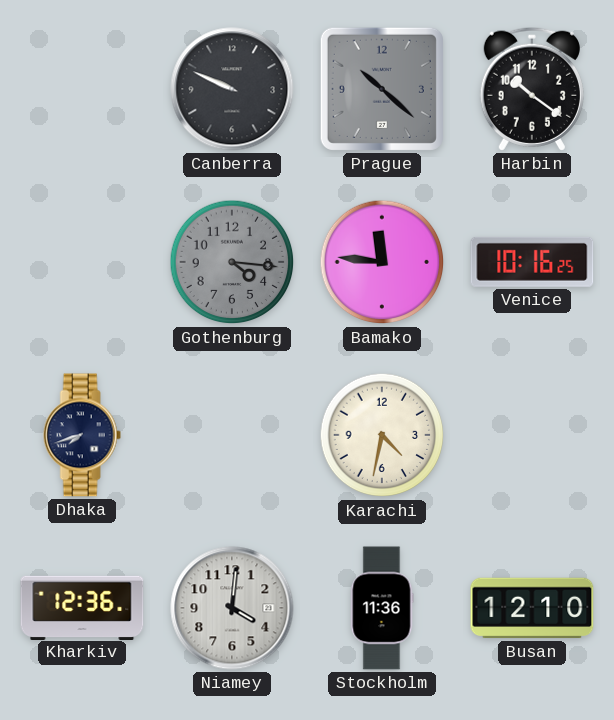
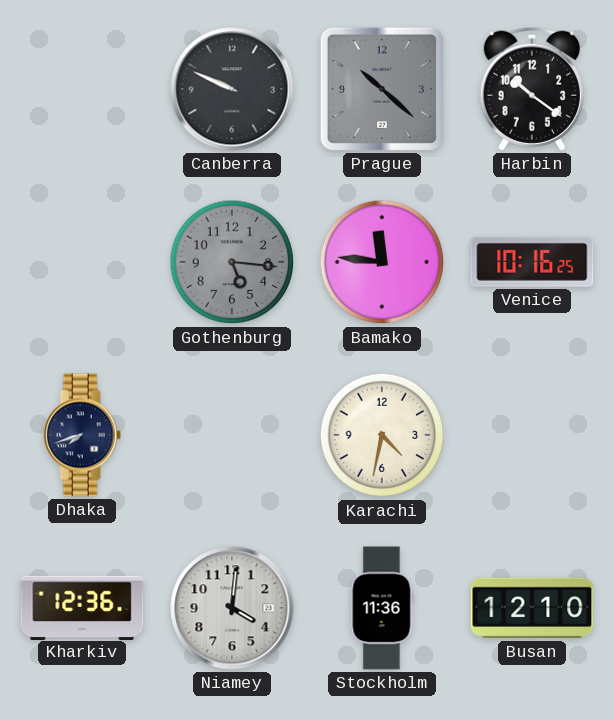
Gothenburg: 4:16 -> 5:16 (232, 262)
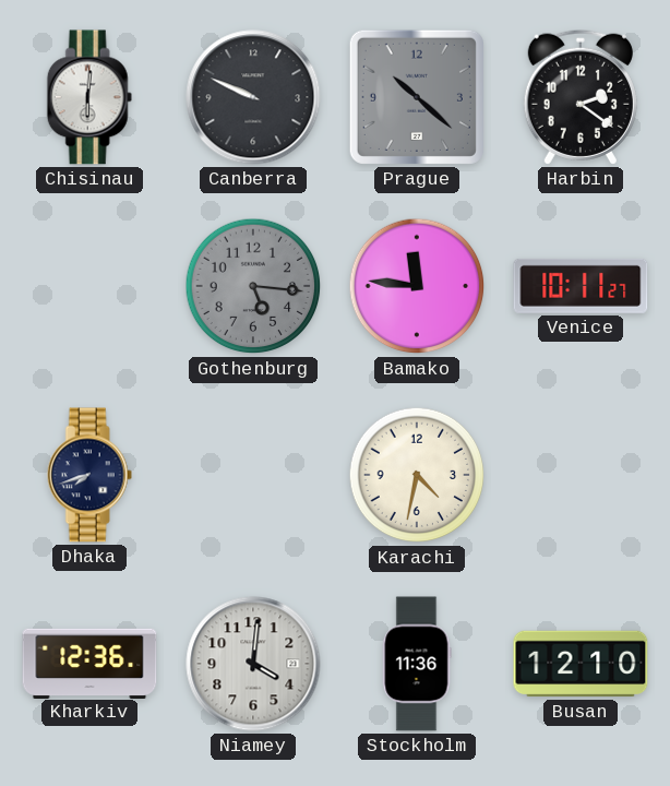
Chisinau: none -> 6:01 (89, 97)
Harbin: 10:21 -> 2:21 (581, 97)
Venice: 10:16 -> 10:11 (581, 286)
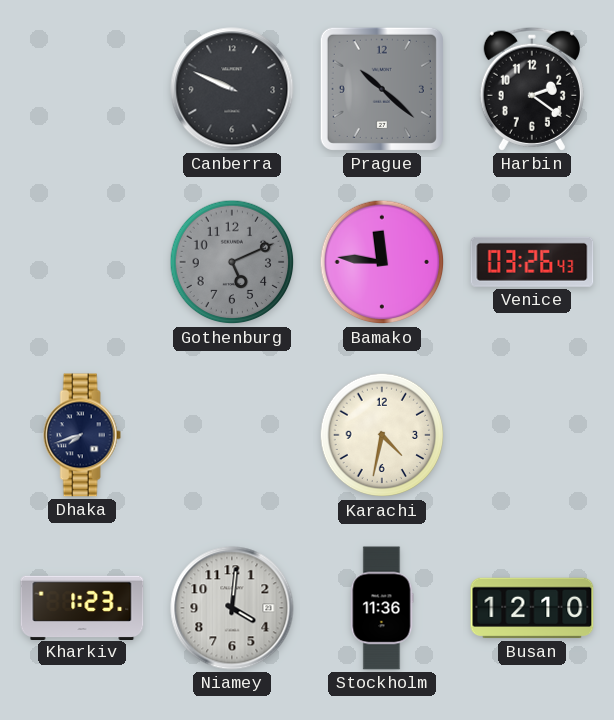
Chisinau: 6:01 -> none (89, 97)
Gothenburg: 5:16 -> 5:11 (232, 262)
Venice: 10:11 -> 03:26 (532, 262)
Kharkiv: 12:36 -> 1:23 (82, 607)
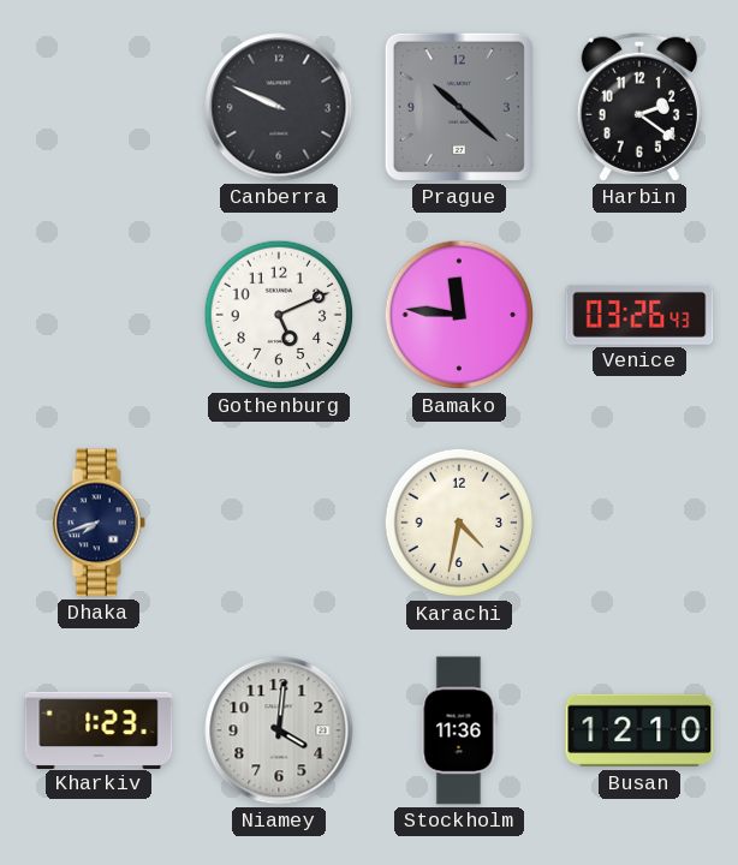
Gothenburg dial: grey -> white (279, 315)
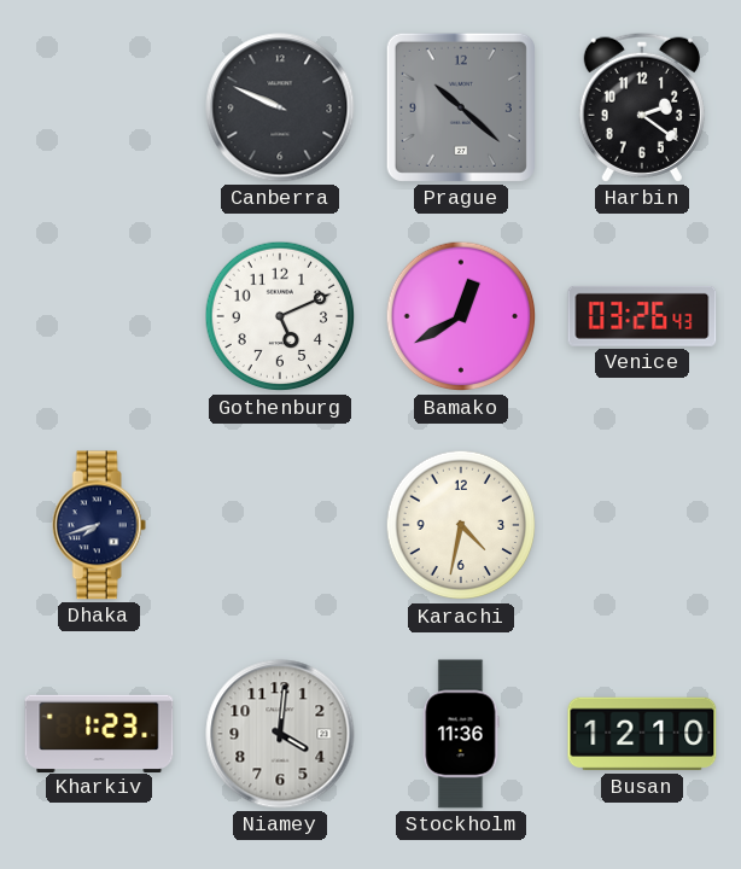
Bamako: 11:46 -> 12:40 (461, 316)
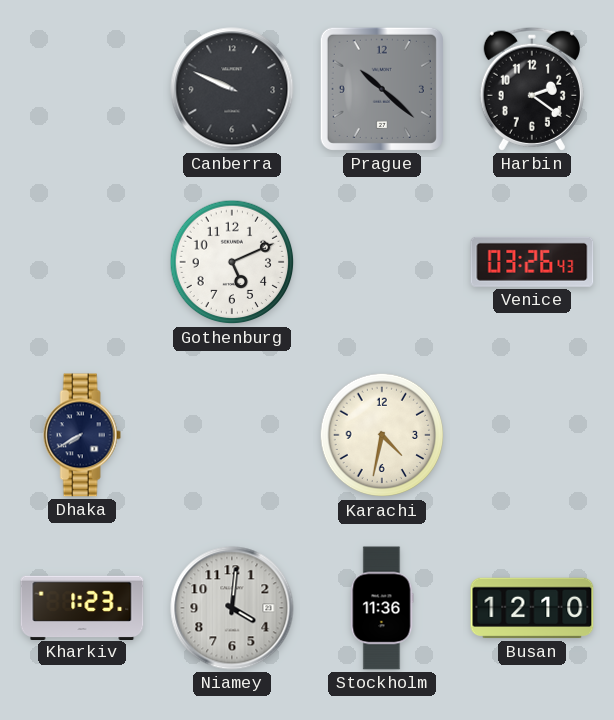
Bamako: 12:40 -> none (461, 316)
Dhaka: 7:42 -> 7:40 (82, 435)
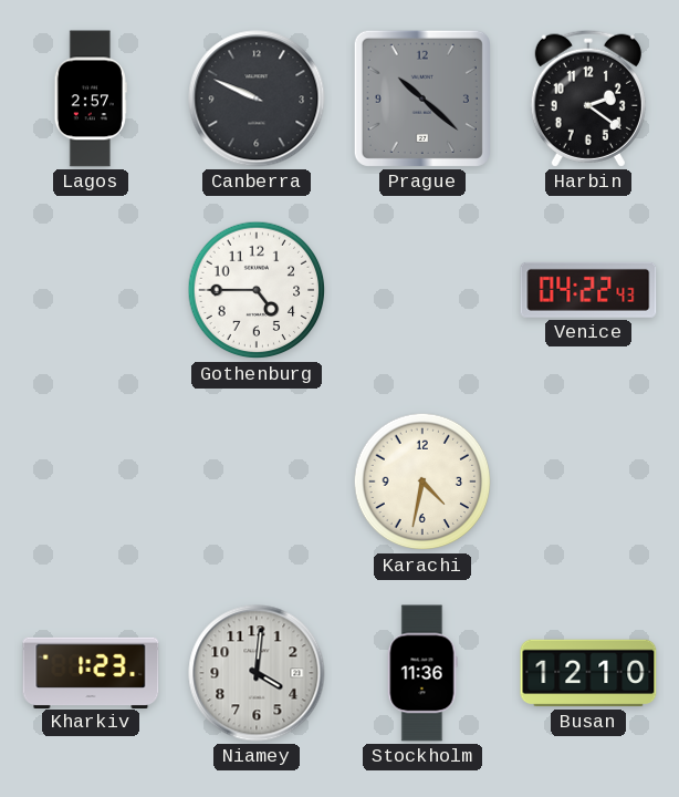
Lagos: none -> 2:57 (91, 99)
Gothenburg: 5:11 -> 4:45 (257, 290)
Venice: 03:26 -> 04:22 (588, 290)
Dhaka: 7:40 -> none (82, 435)
